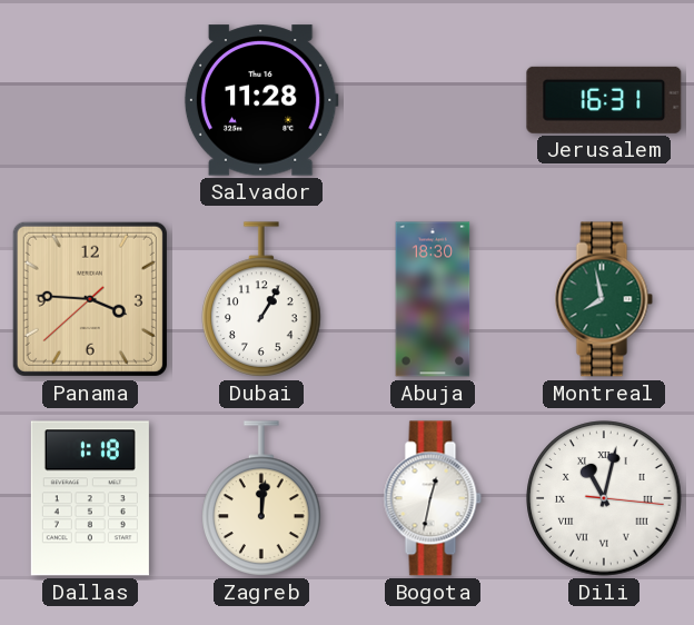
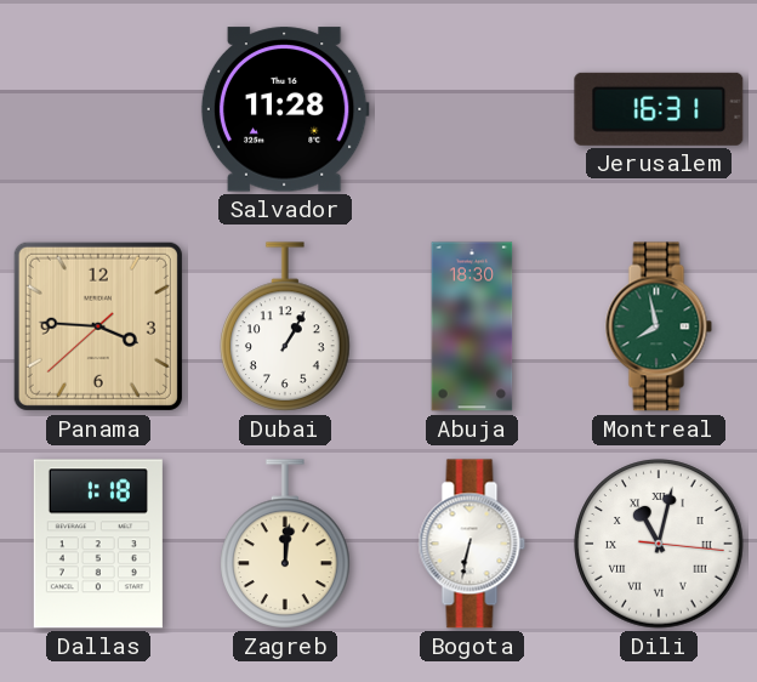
Bogota: 12:32 -> 6:32 (472, 544)
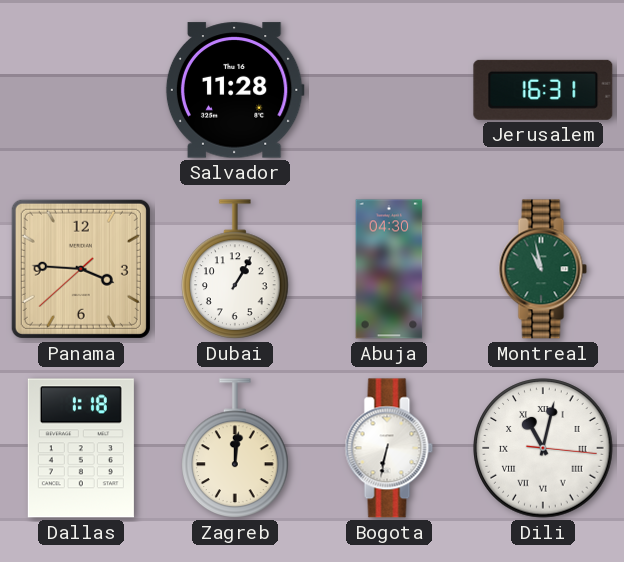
Abuja: 18:30 -> 04:30 (389, 269)
Montreal: 7:58 -> 10:58 (543, 269)
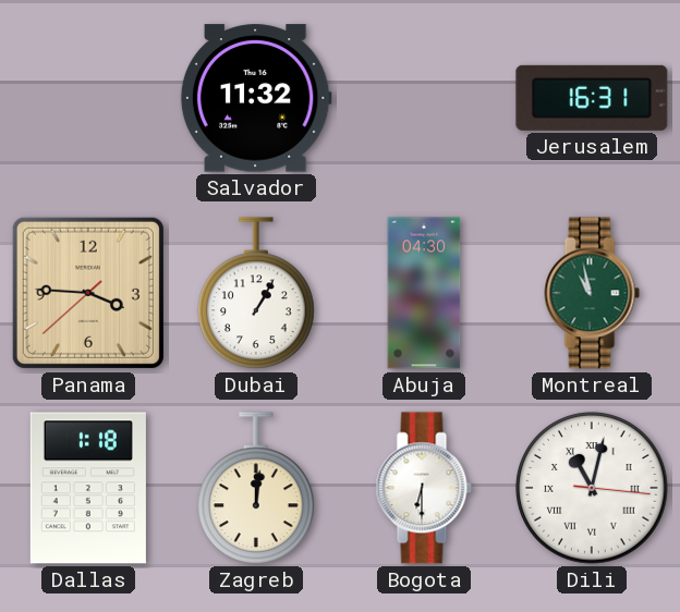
Salvador: 11:28 -> 11:32 (256, 98)
Bogota: 6:32 -> 6:30 (424, 488)
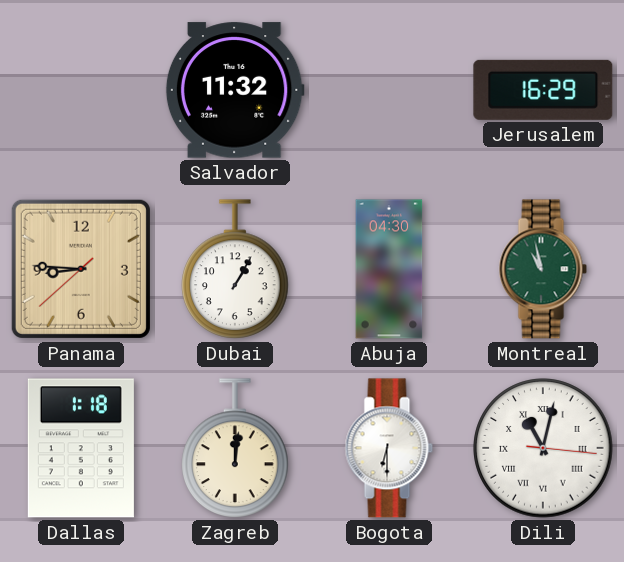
Jerusalem: 16:31 -> 16:29 (543, 90)
Panama: 3:45 -> 8:45 (81, 269)
